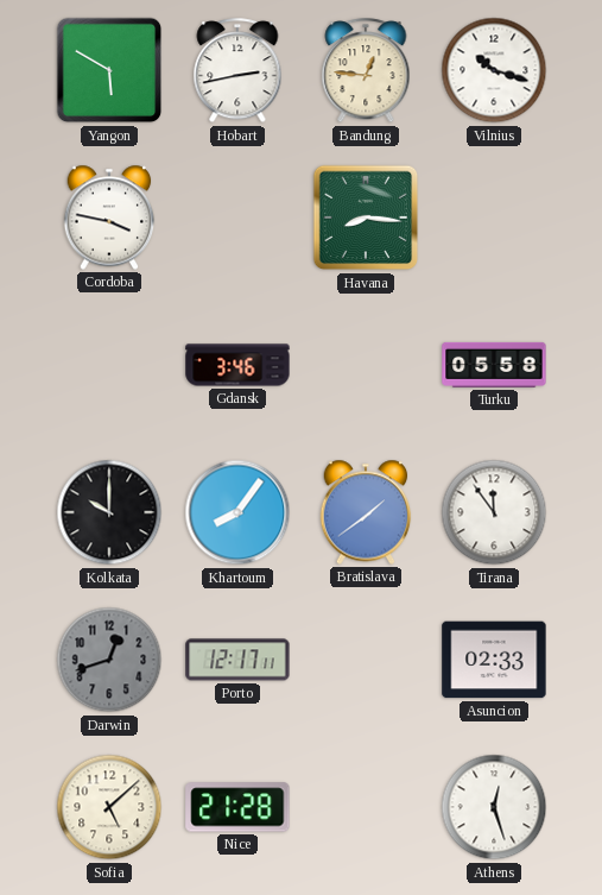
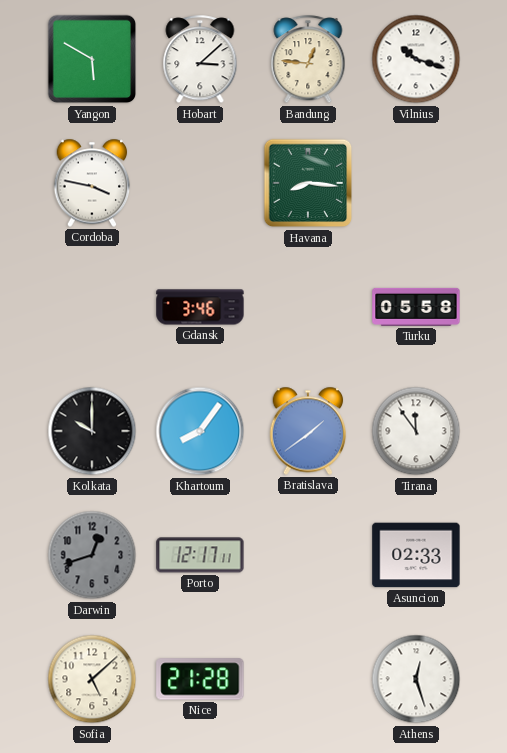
Hobart: 2:43 -> 3:08 (200, 60)
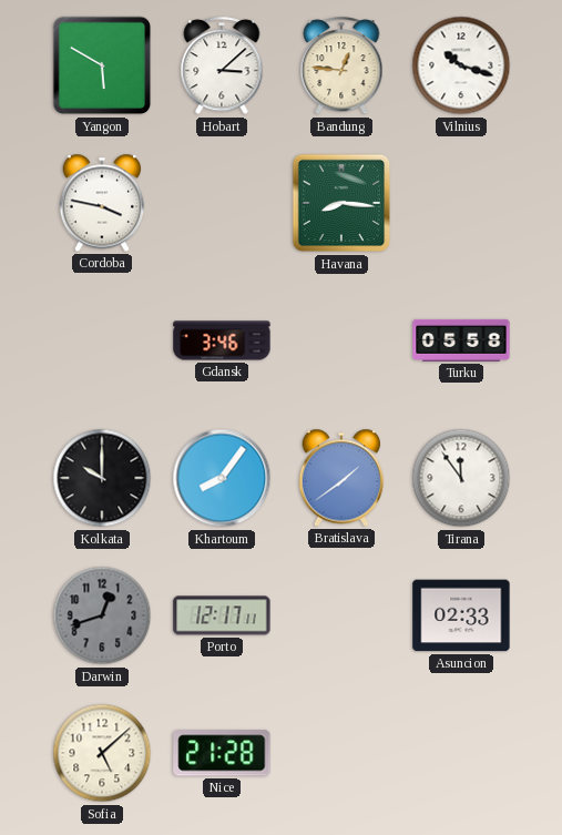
Athens: 12:27 -> none (416, 679)
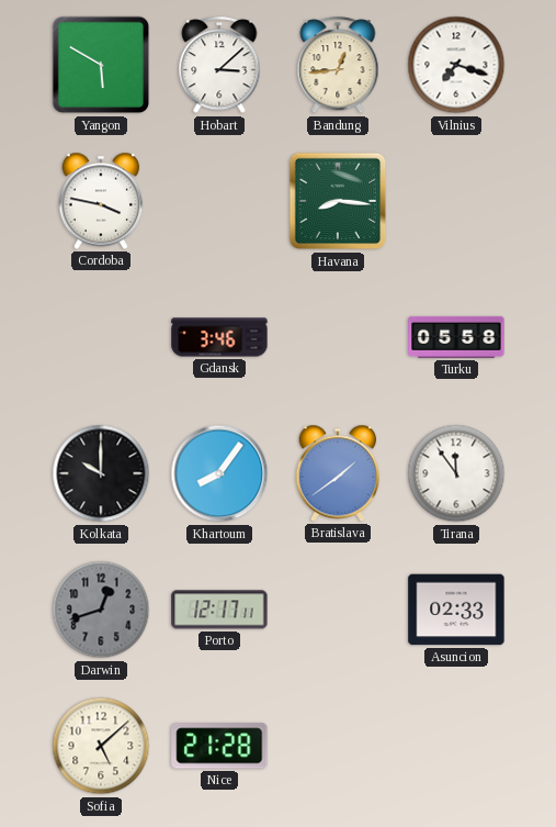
Bandung: 12:46 -> 12:44 (338, 66)
Vilnius: 10:18 -> 7:18 (456, 65)
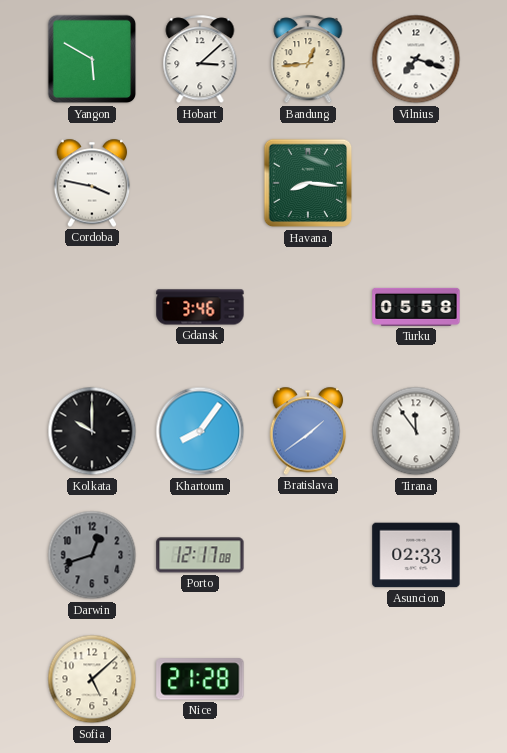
Porto: 12:17:11 -> 12:17:08 (200, 555)
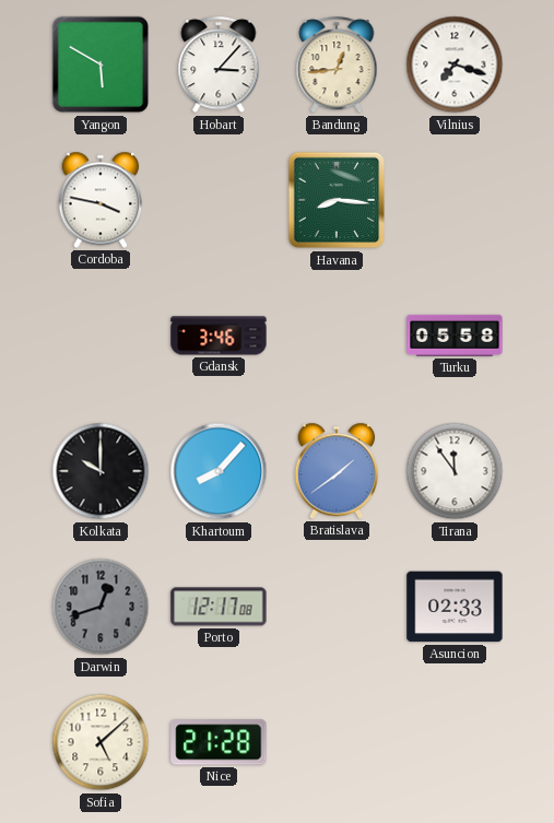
Hobart: 3:08 -> 3:07 (219, 66)
Khartoum: 8:06 -> 8:07 (219, 471)
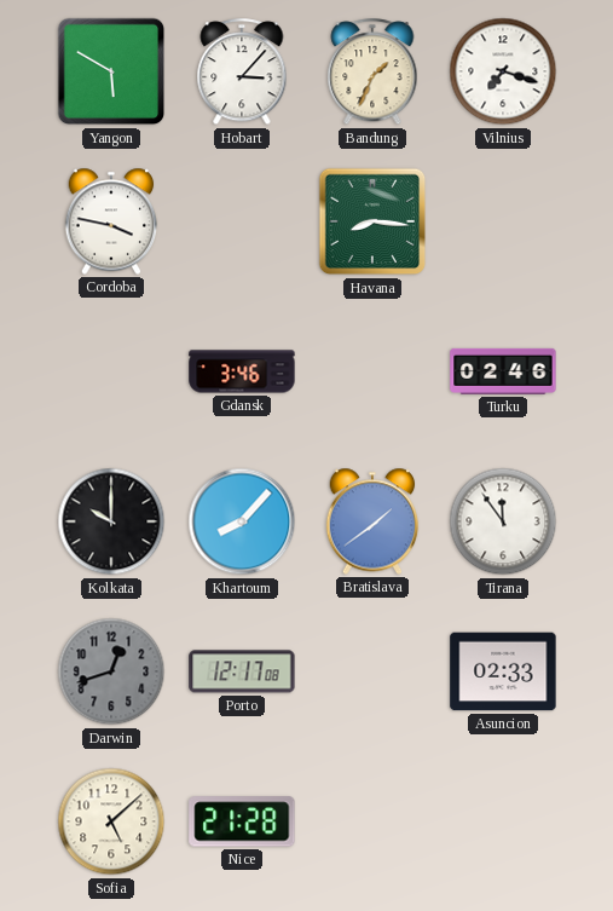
Bandung: 12:44 -> 1:34 (372, 73)
Turku: 05:58 -> 02:46 (503, 371)
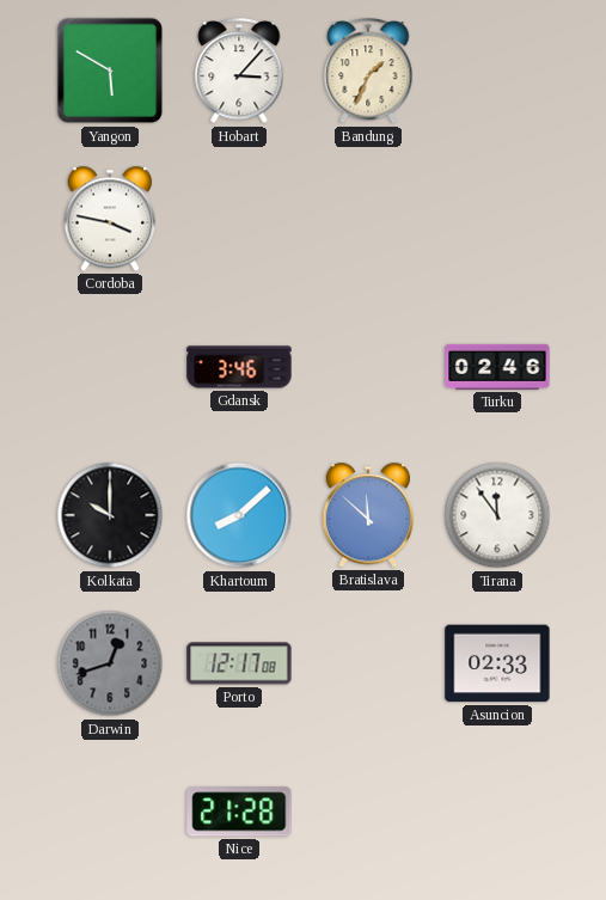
Vilnius: 7:18 -> none (503, 71)
Havana: 8:16 -> none (372, 221)
Khartoum: 8:07 -> 8:08 (239, 515)
Bratislava: 1:39 -> 11:52 (368, 515)
Sofia: 5:08 -> none (111, 821)
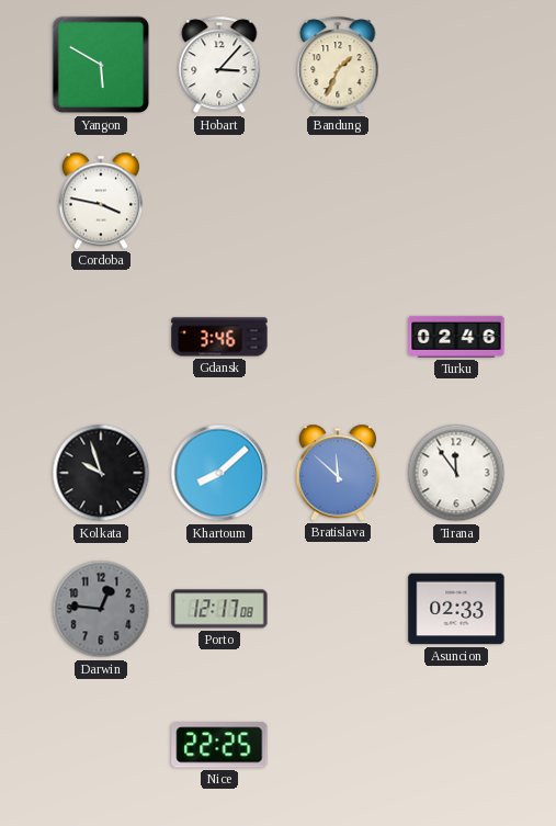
Kolkata: 10:00 -> 9:57 (101, 473)
Darwin: 12:42 -> 12:46 (101, 609)
Nice: 21:28 -> 22:25 (219, 745)
